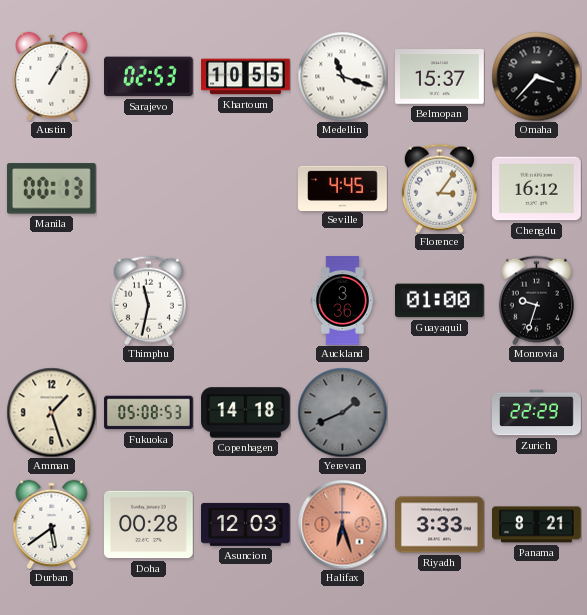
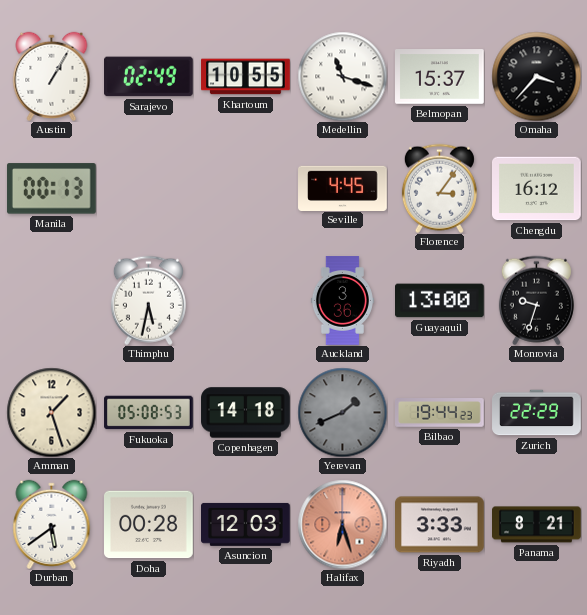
Sarajevo: 02:53 -> 02:49 (149, 77)
Thimphu: 11:32 -> 5:32 (148, 300)
Guayaquil: 01:00 -> 13:00 (440, 301)
Bilbao: none -> 19:44 (440, 413)
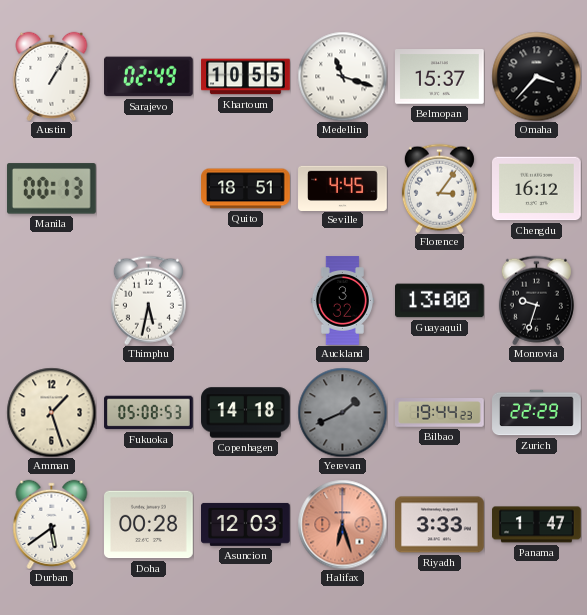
Quito: none -> 18:51 (246, 189)
Auckland: 3:36 -> 3:32 (342, 301)
Panama: 8:21 -> 1:47 (537, 525)
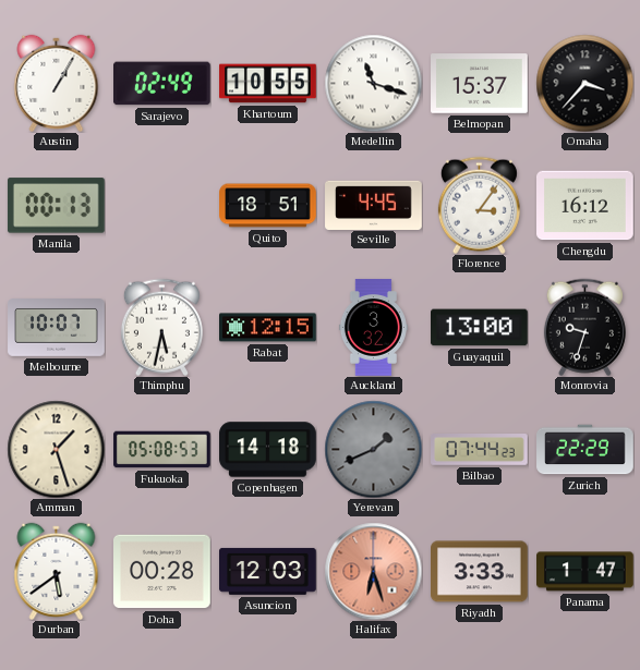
Melbourne: none -> 10:07 (57, 328)
Rabat: none -> 12:15 (268, 328)
Bilbao: 19:44 -> 07:44 (480, 450)
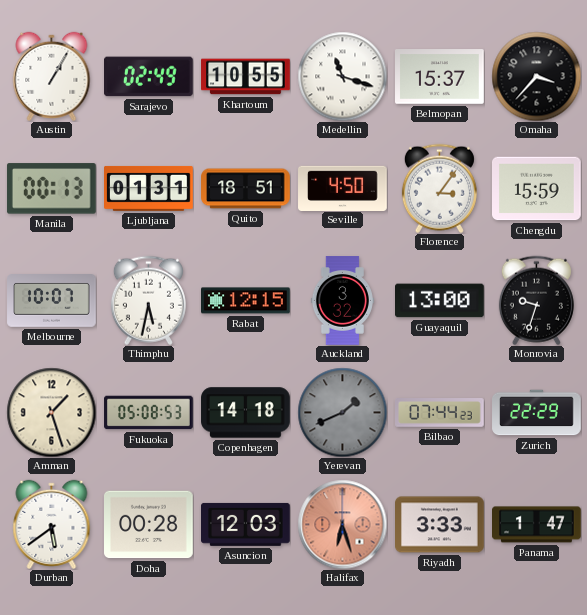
Ljubljana: none -> 01:31 (149, 188)
Seville: 4:45 -> 4:50 (343, 188)
Chengdu: 16:12 -> 15:59 (537, 189)
